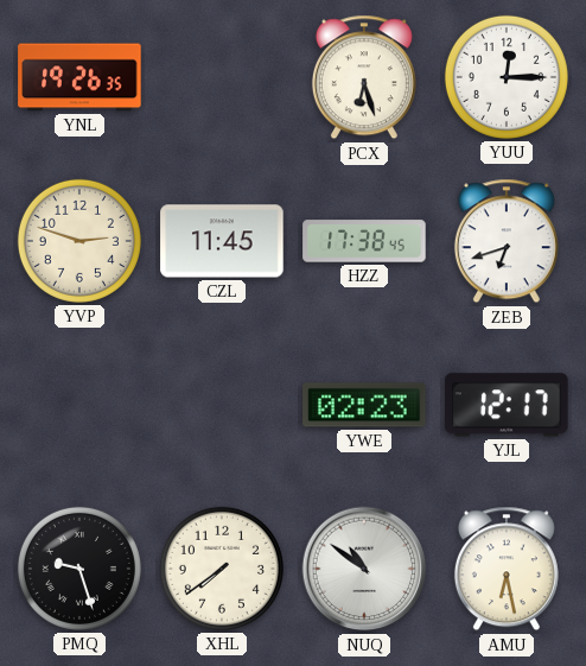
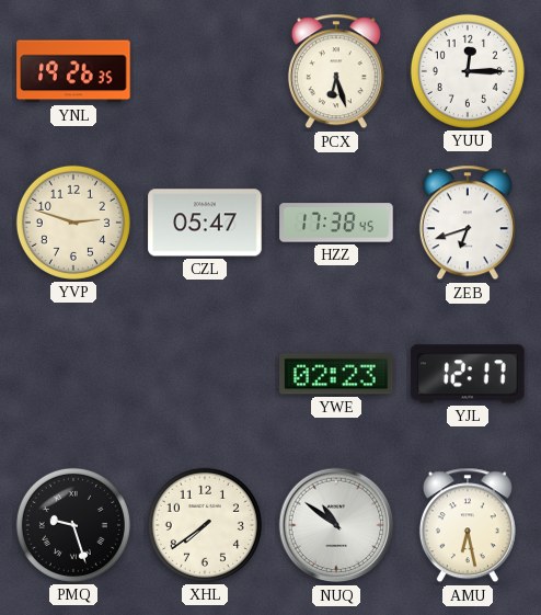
CZL: 11:45 -> 05:47 (205, 223)
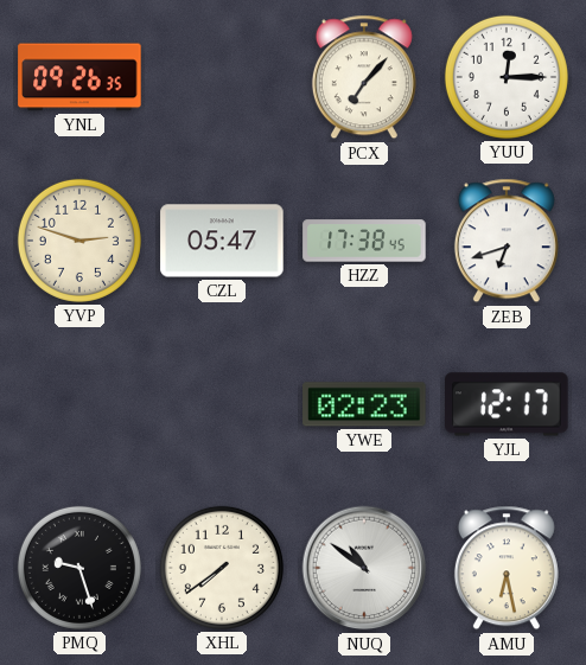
YNL: 19:26 -> 09:26 (79, 77)
PCX: 6:27 -> 7:07 (364, 77)
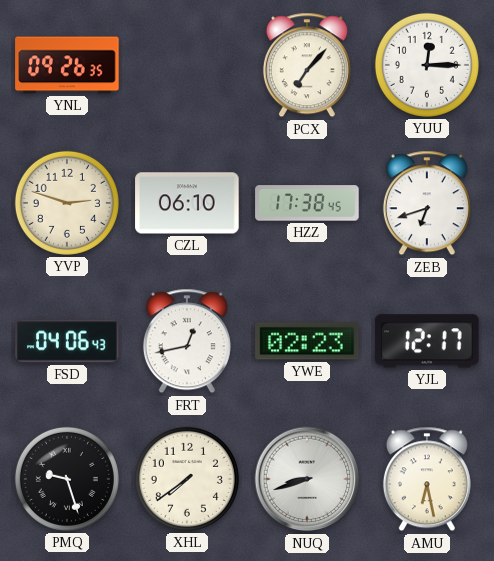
CZL: 05:47 -> 06:10 (187, 203)
FSD: none -> 04:06 (67, 341)
FRT: none -> 12:43 (187, 341)
NUQ: 10:51 -> 8:42 (307, 479)
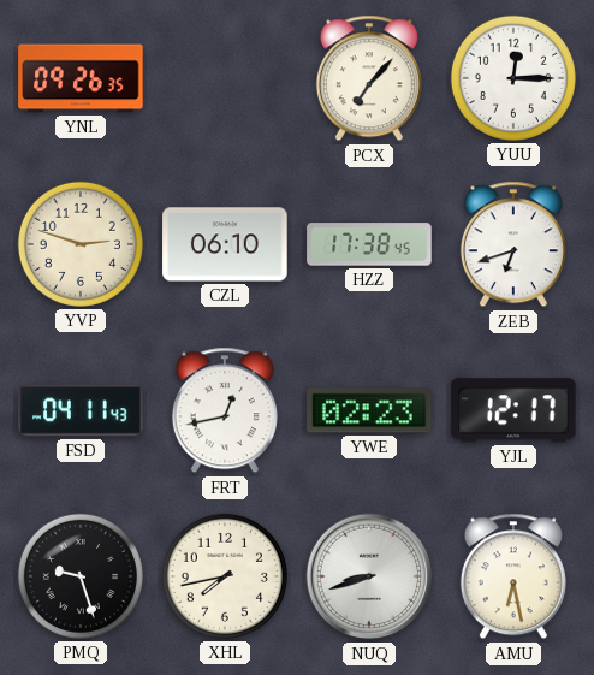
FSD: 04:06 -> 04:11 (81, 410)
XHL: 7:39 -> 7:43 (225, 576)
